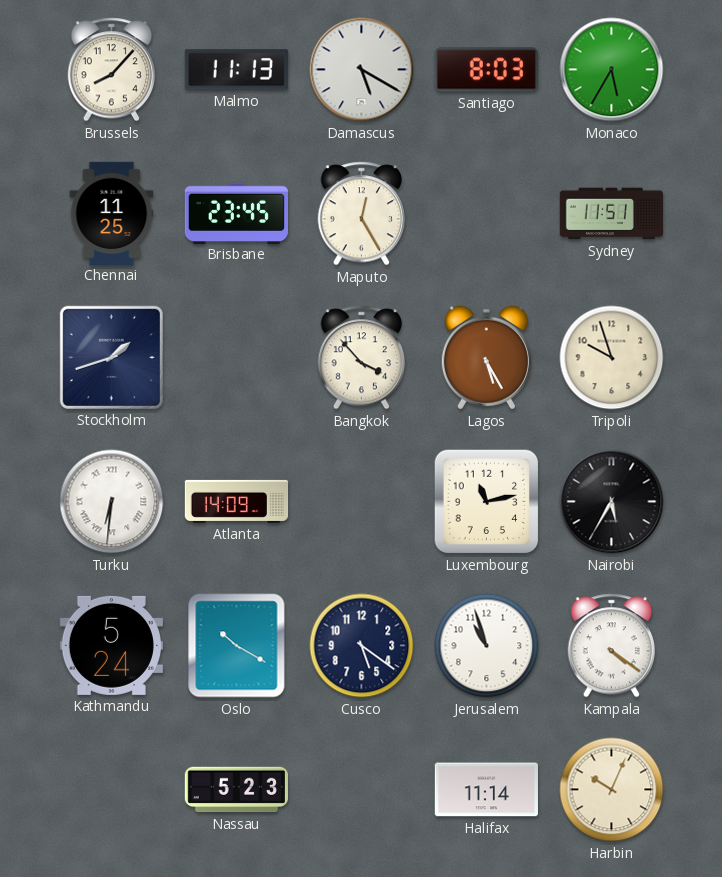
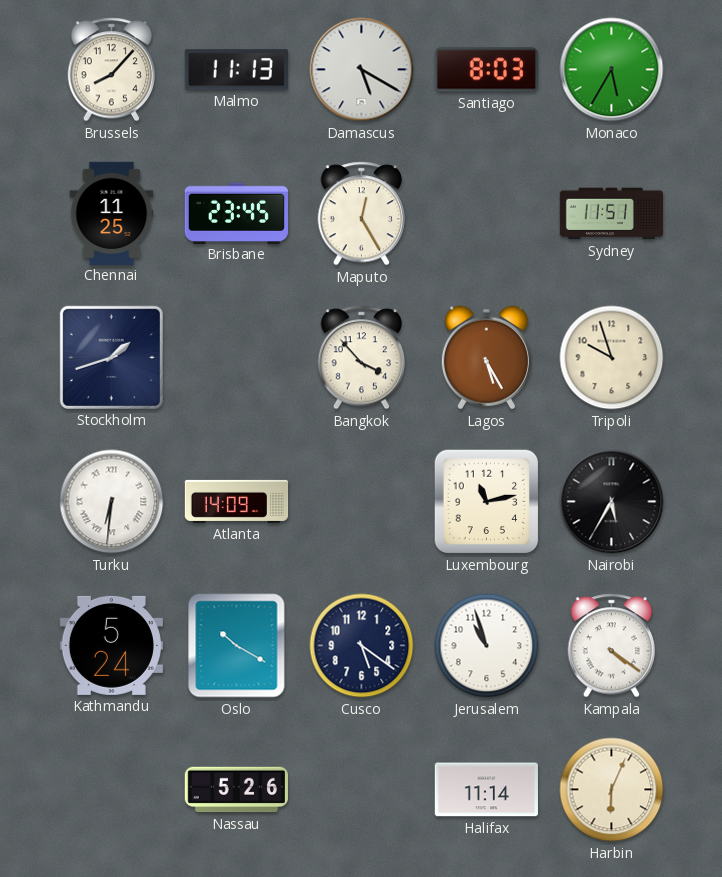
Nassau: 5:23 -> 5:26 (236, 790)
Harbin: 10:04 -> 6:04 (612, 790)
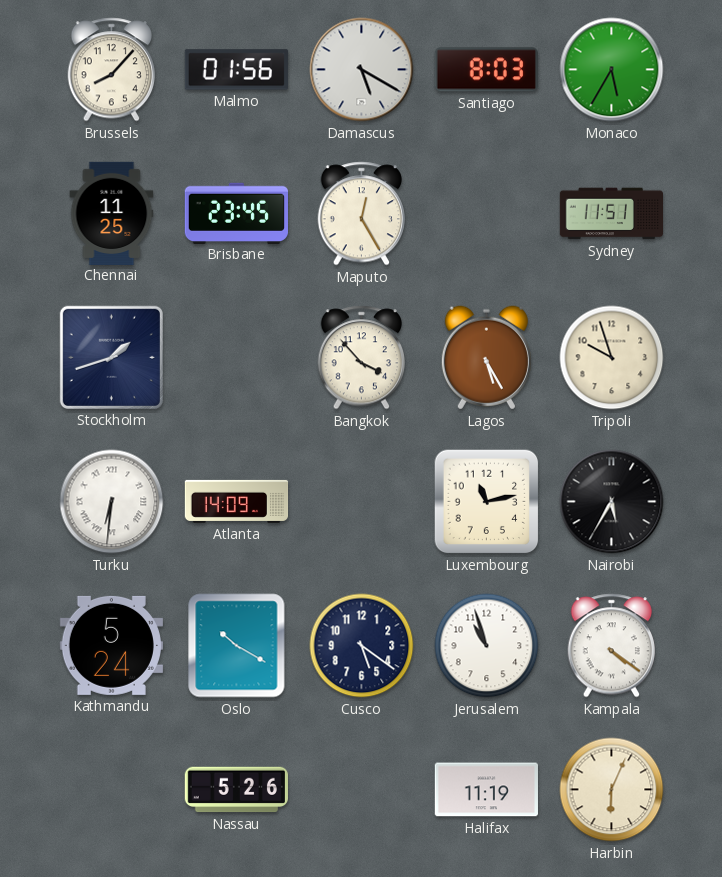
Malmo: 11:13 -> 01:56 (236, 70)
Halifax: 11:14 -> 11:19 (486, 790)
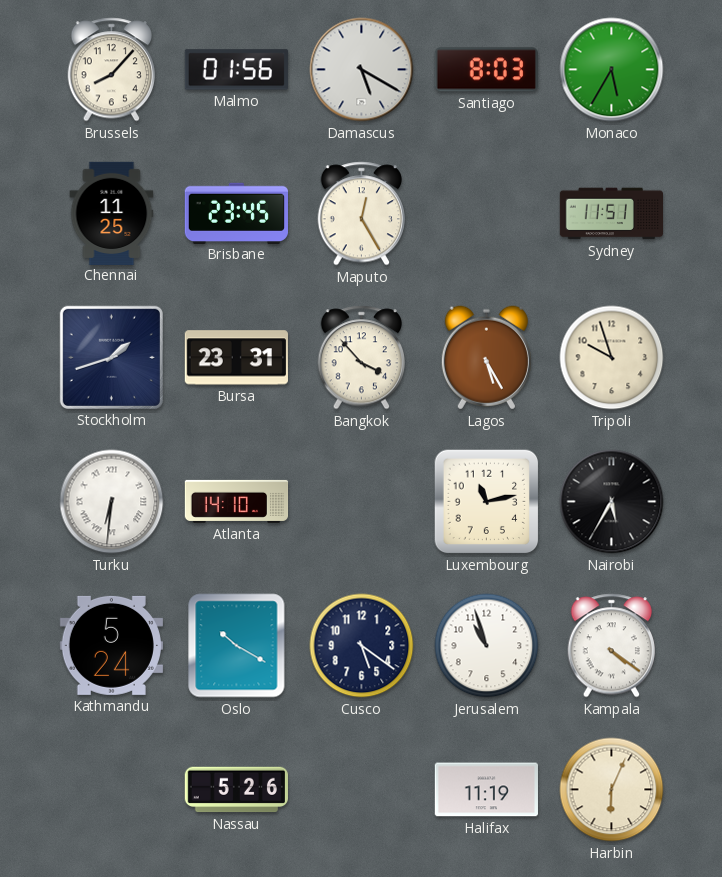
Bursa: none -> 23:31 (236, 358)
Atlanta: 14:09 -> 14:10 (237, 501)
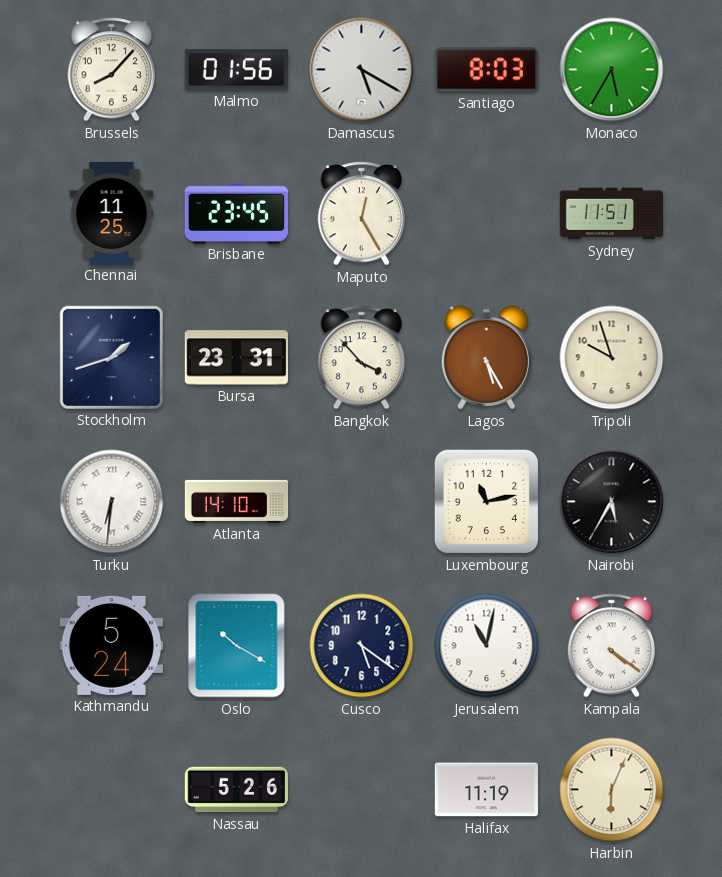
Jerusalem: 10:57 -> 11:02 (487, 646)
